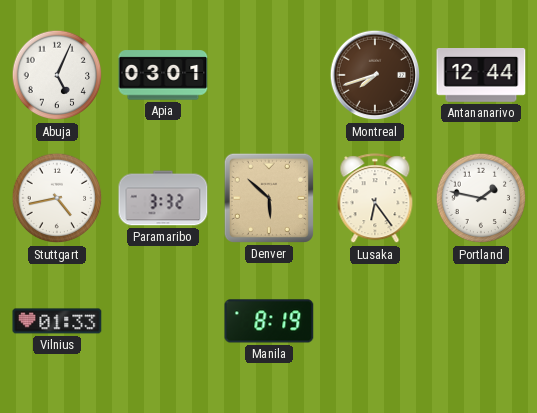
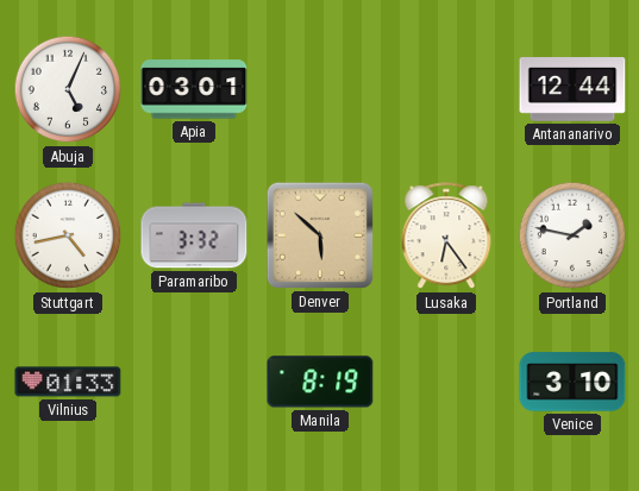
Montreal: 7:42 -> none (375, 75)
Venice: none -> 3:10 (572, 382)
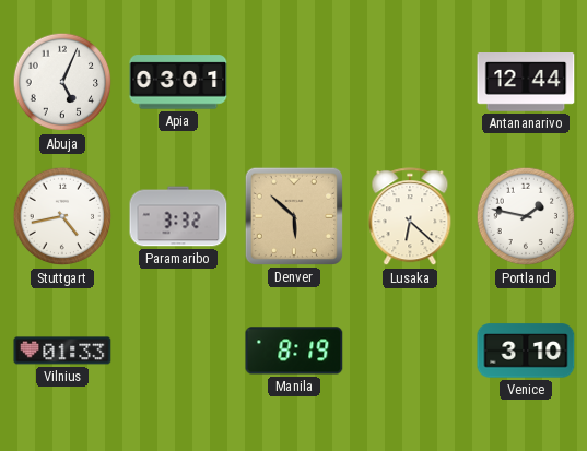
Lusaka: 6:24 -> 6:22 (410, 217)
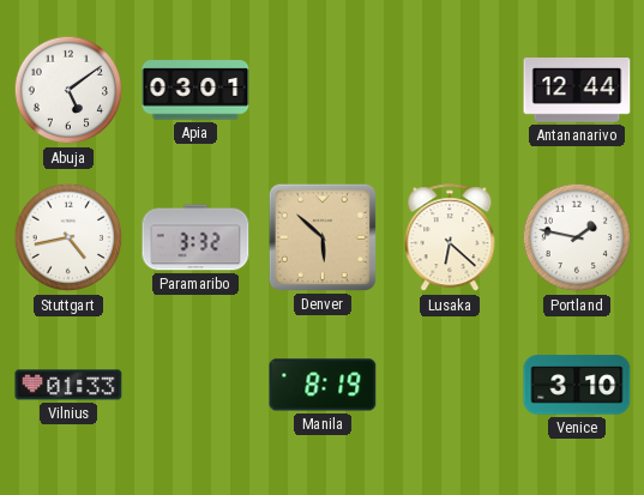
Abuja: 5:04 -> 5:09 (68, 90)
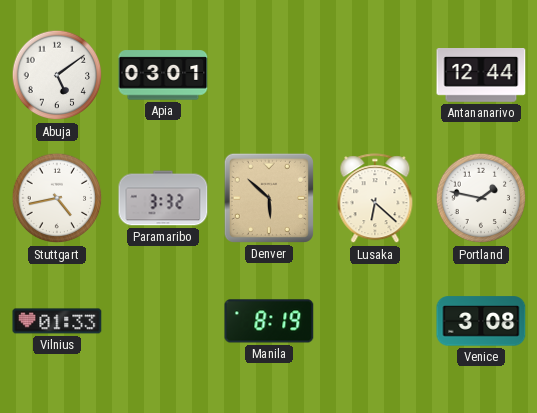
Venice: 3:10 -> 3:08 (481, 321)
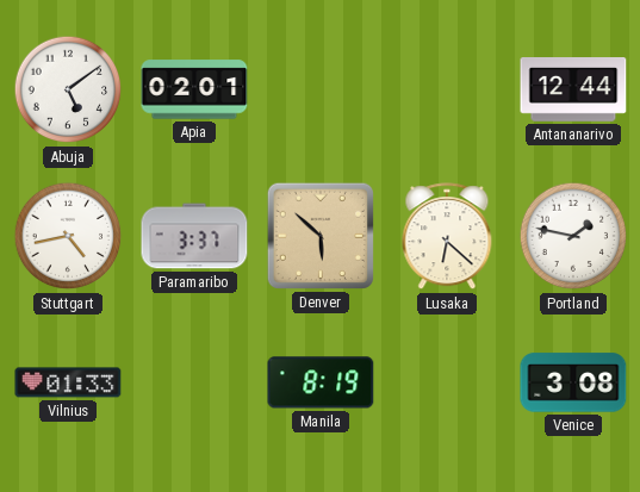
Apia: 03:01 -> 02:01 (194, 89)
Paramaribo: 3:32 -> 3:37 (194, 236)
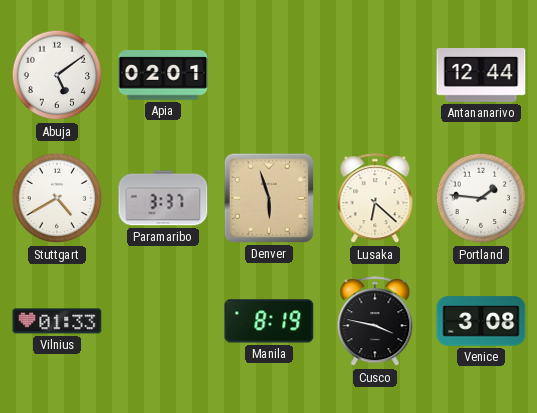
Stuttgart: 4:43 -> 4:40 (57, 198)
Denver: 5:52 -> 5:57 (269, 198)
Portland: 1:47 -> 1:46 (481, 198)
Cusco: none -> 3:47 (375, 322)
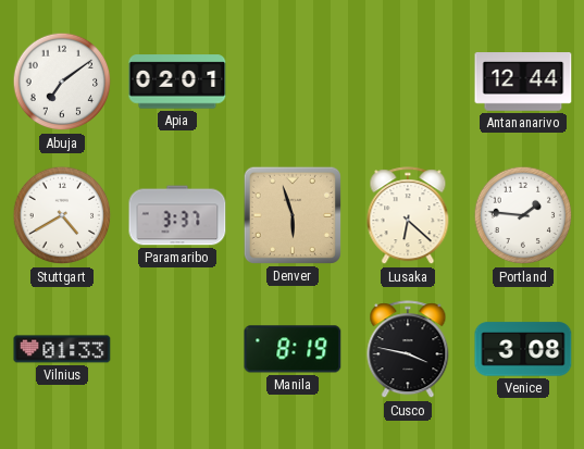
Abuja: 5:09 -> 7:09 (62, 82)
